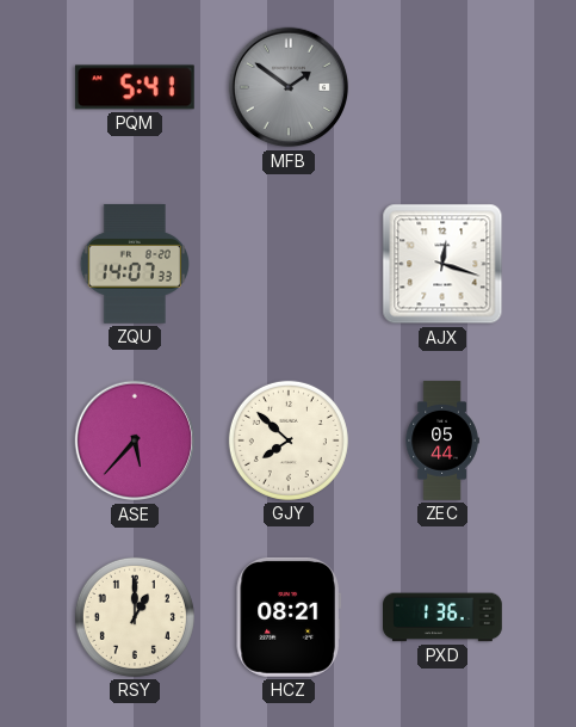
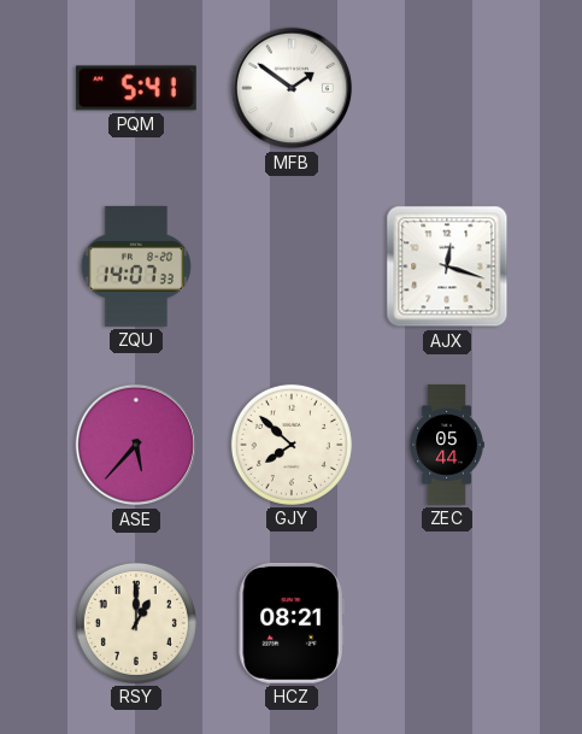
MFB dial: grey -> white (292, 88)
PXD: 1:36 -> none (444, 617)
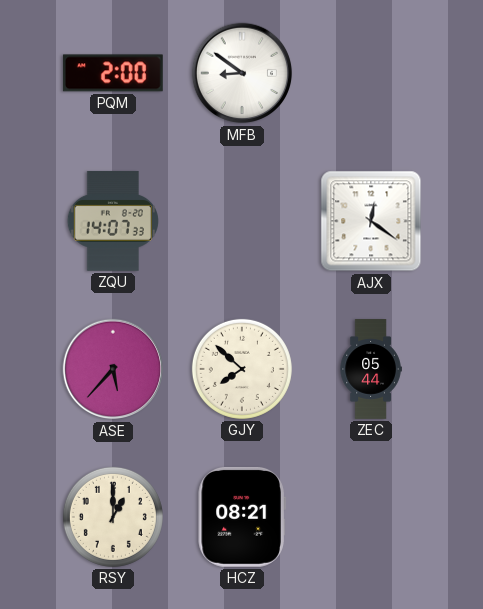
PQM: 5:41 -> 2:00 (113, 73)
MFB: 1:51 -> 8:51 (242, 73)
AJX: 12:18 -> 12:21 (371, 221)
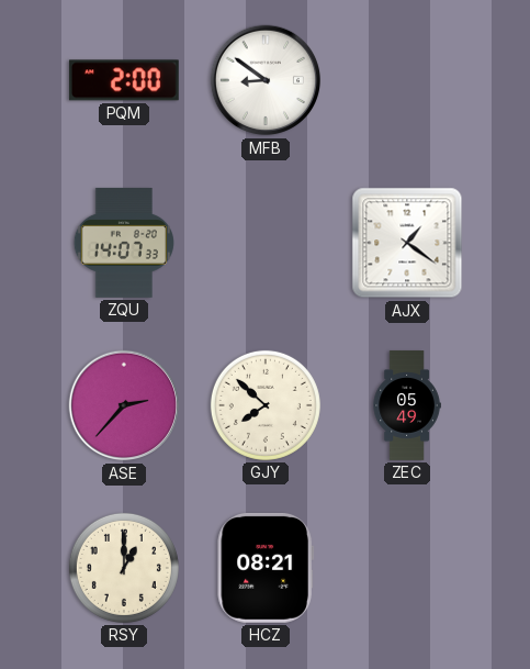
AJX: 12:21 -> 1:21 (407, 243)
ASE: 5:37 -> 2:37 (124, 405)
ZEC: 05:44 -> 05:49 (407, 405)
